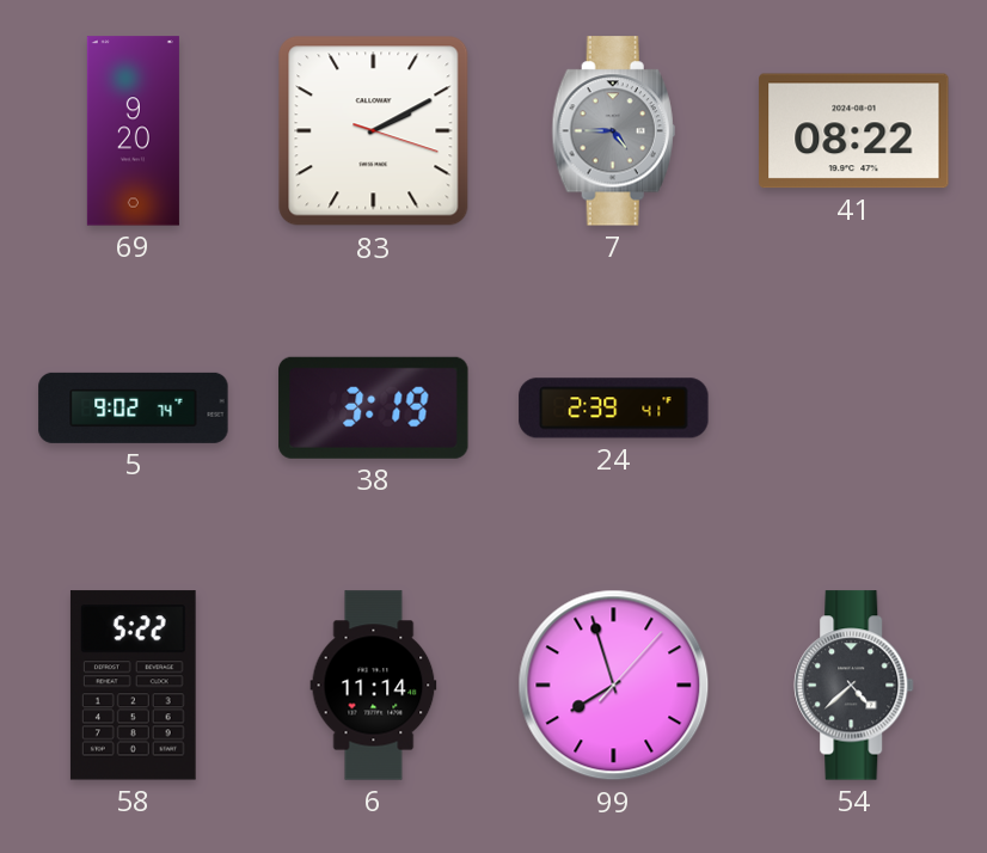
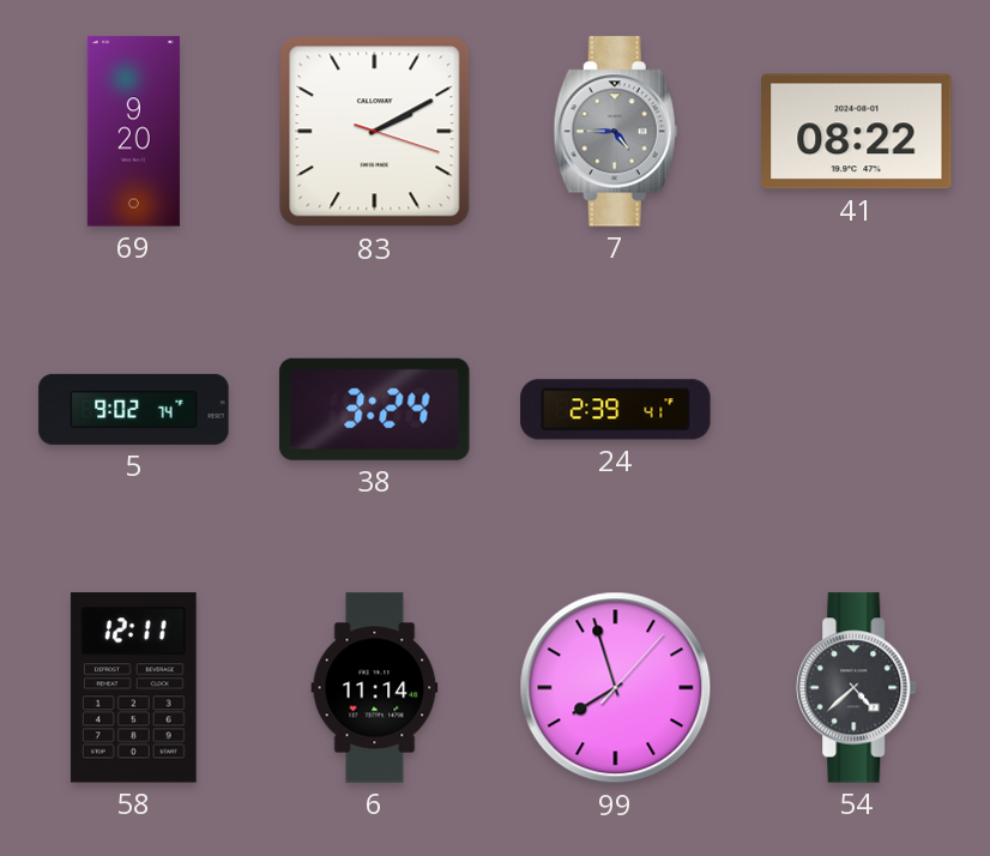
38: 3:19 -> 3:24 (375, 409)
58: 5:22 -> 12:11 (133, 688)
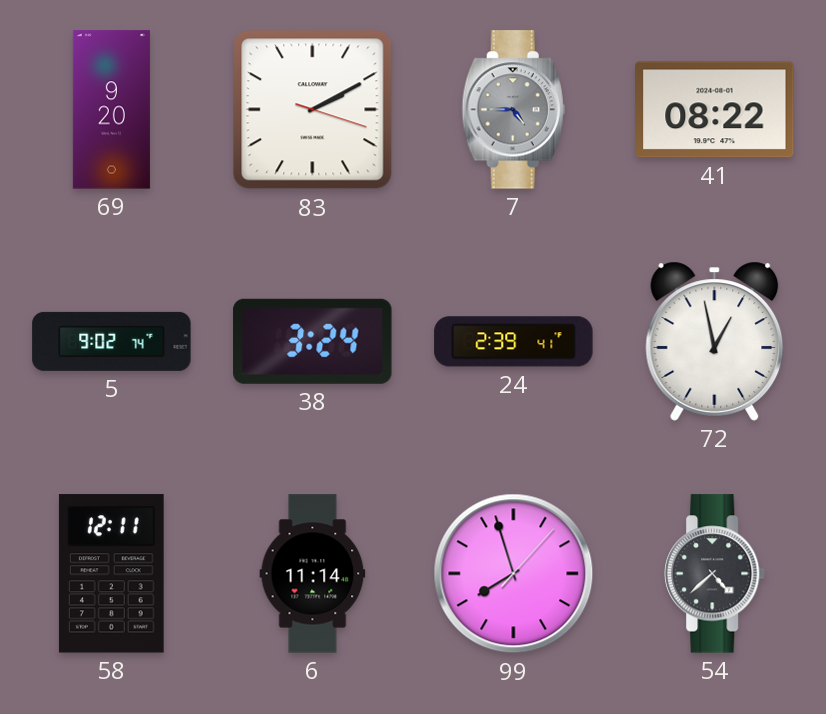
72: none -> 12:58 (715, 341)
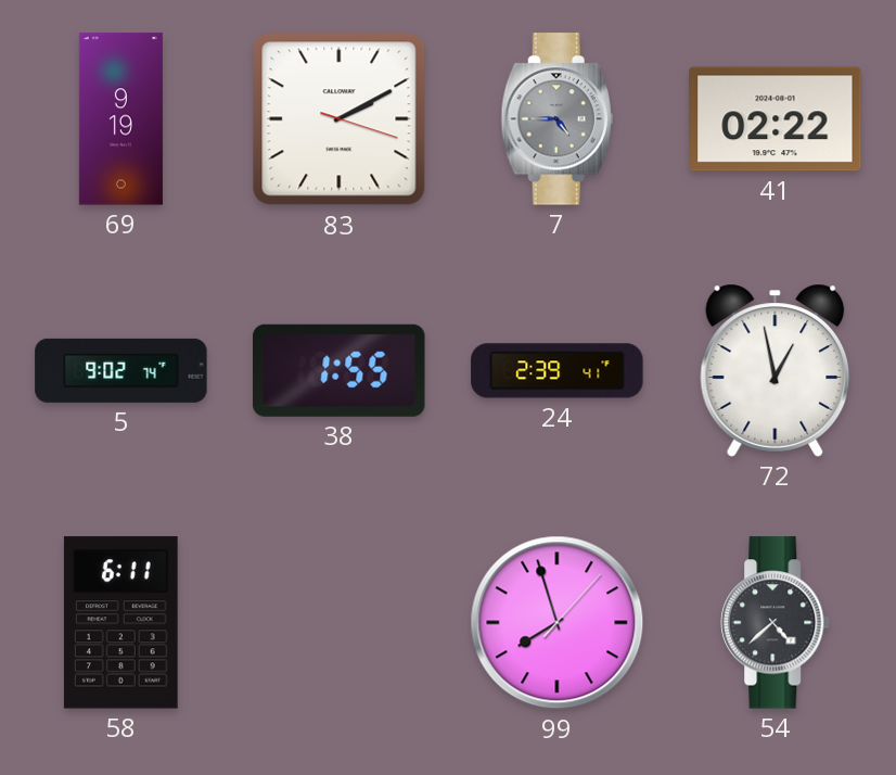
69: 9:20 -> 9:19 (120, 119)
41: 08:22 -> 02:22 (776, 119)
38: 3:24 -> 1:55 (340, 370)
58: 12:11 -> 6:11 (120, 623)
6: 11:14 -> none (313, 574)
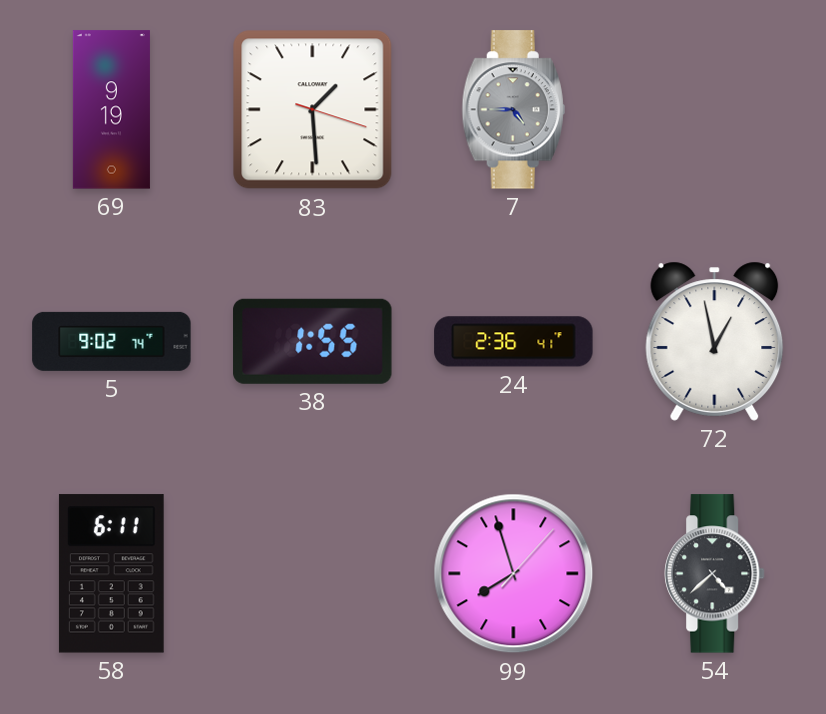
83: 2:10 -> 1:29 (313, 110)
41: 02:22 -> none (776, 119)
24: 2:39 -> 2:36 (514, 342)
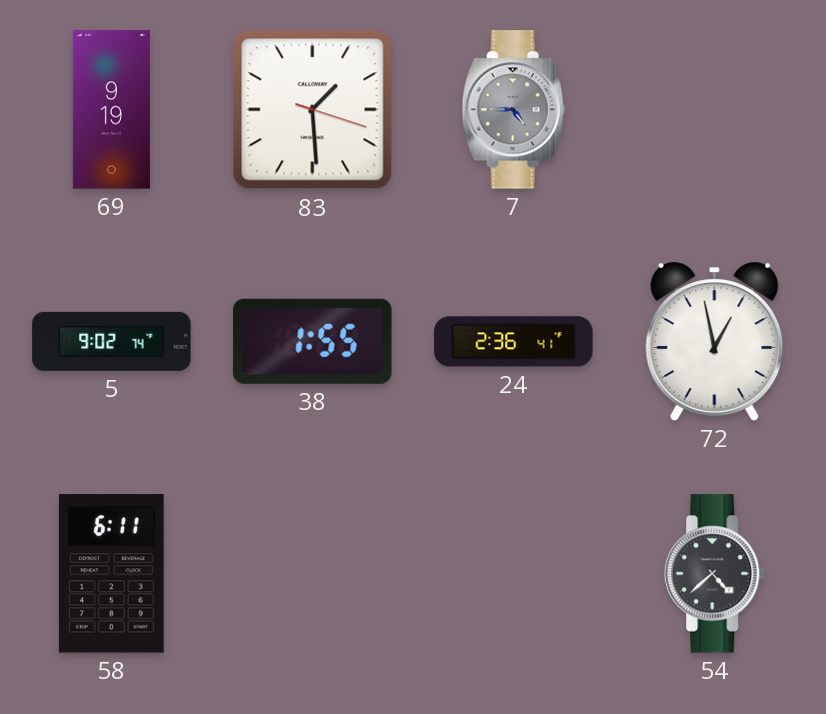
99: 7:57 -> none (514, 574)
